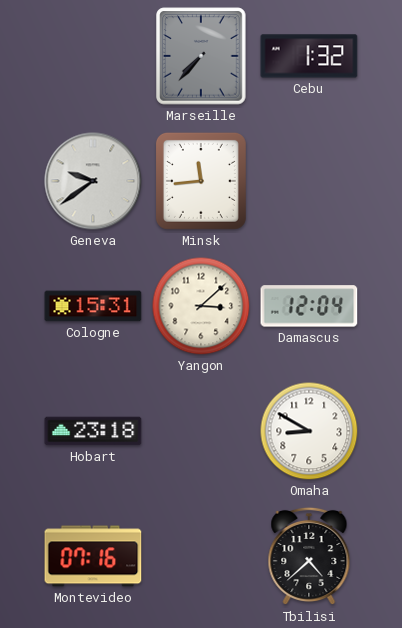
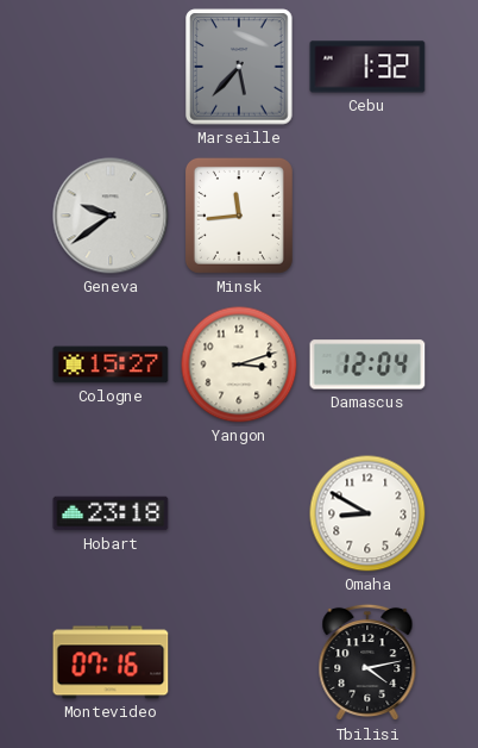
Marseille: 7:37 -> 5:37 (239, 67)
Cologne: 15:31 -> 15:27 (111, 364)
Yangon: 3:08 -> 3:12 (239, 364)
Tbilisi: 4:38 -> 4:13 (367, 662)
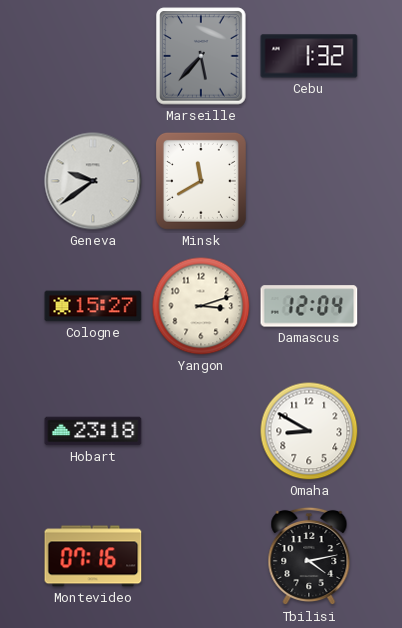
Minsk: 11:44 -> 11:40 (201, 181)
